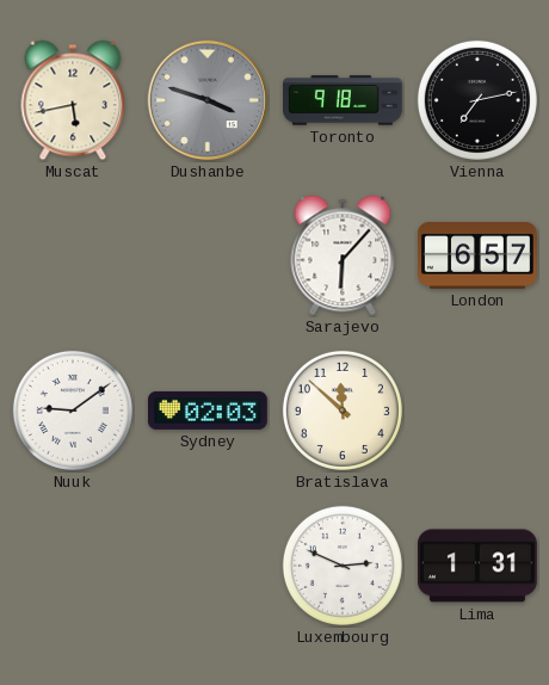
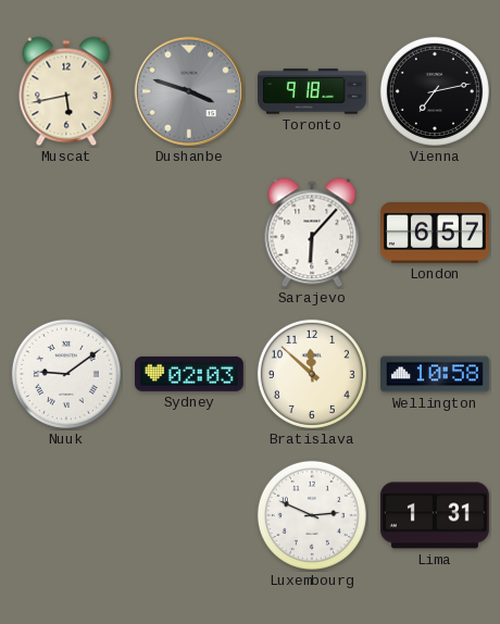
Wellington: none -> 10:58 (436, 374)
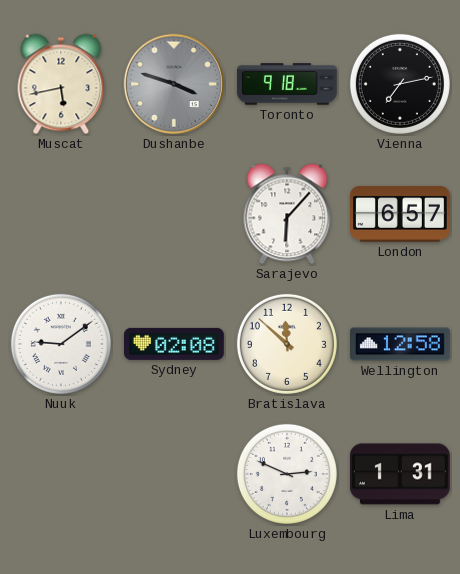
Sydney: 02:03 -> 02:08 (174, 344)
Wellington: 10:58 -> 12:58 (401, 344)
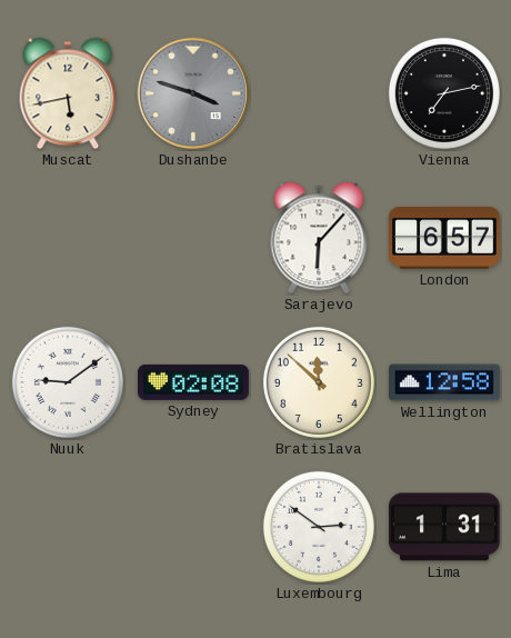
Toronto: 9:18 -> none (288, 84)
Luxembourg: 2:49 -> 2:51 (319, 527)
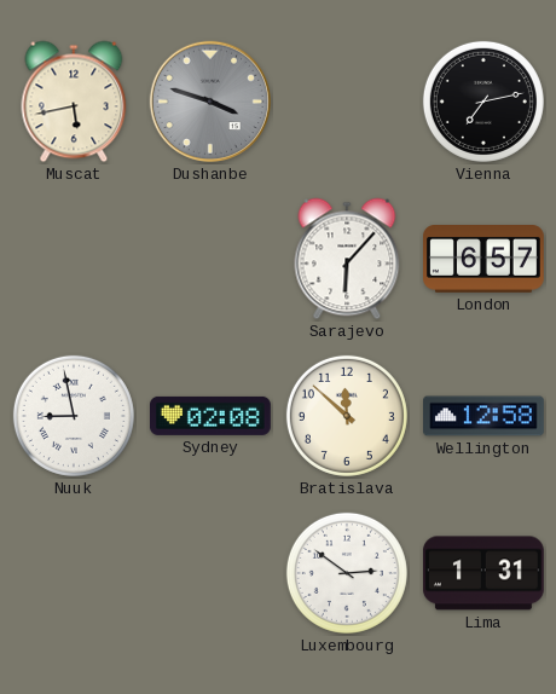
Nuuk: 9:09 -> 8:58 (74, 416)
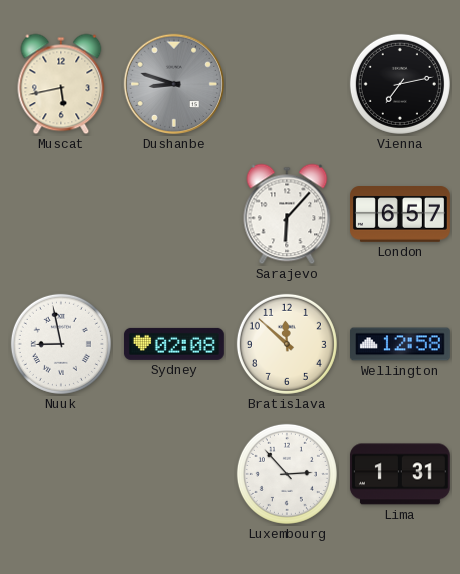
Dushanbe: 3:48 -> 8:48 (174, 84)
Luxembourg: 2:51 -> 2:53 (287, 474)
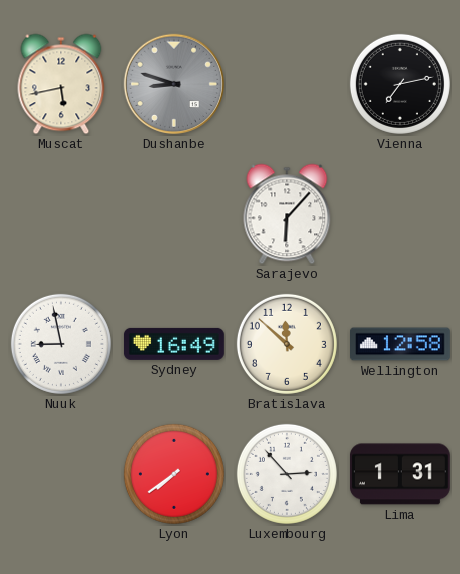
London: 6:57 -> none (401, 215)
Sydney: 02:08 -> 16:49 (174, 344)
Lyon: none -> 7:39 (174, 474)
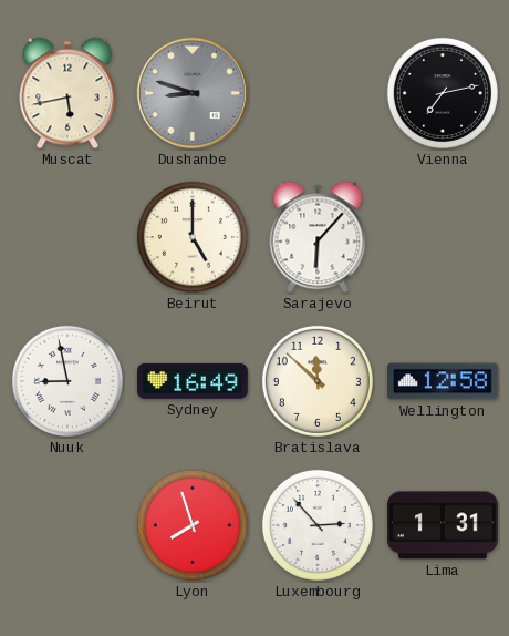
Beirut: none -> 5:00 (193, 237)
Lyon: 7:39 -> 7:57 (193, 525)
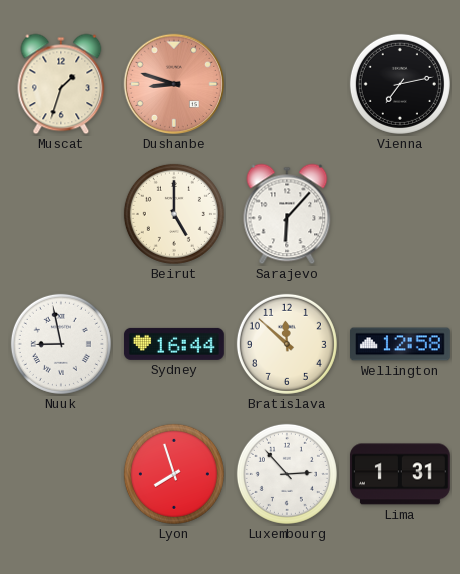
Muscat: 5:43 -> 1:33 (61, 84)
Dushanbe dial: grey -> salmon (174, 84)
Sydney: 16:49 -> 16:44 (174, 344)
